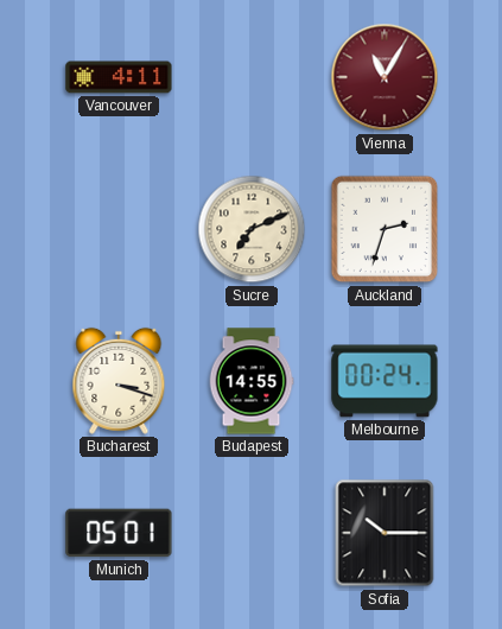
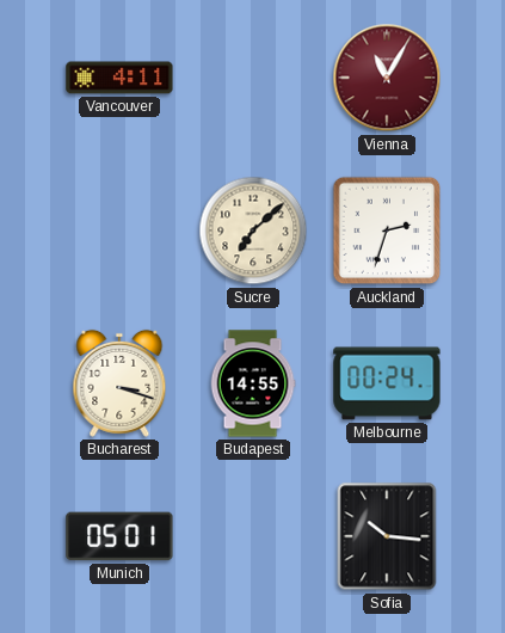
Sucre: 7:11 -> 7:08 (253, 231)
Sofia: 10:15 -> 10:16 (387, 536)
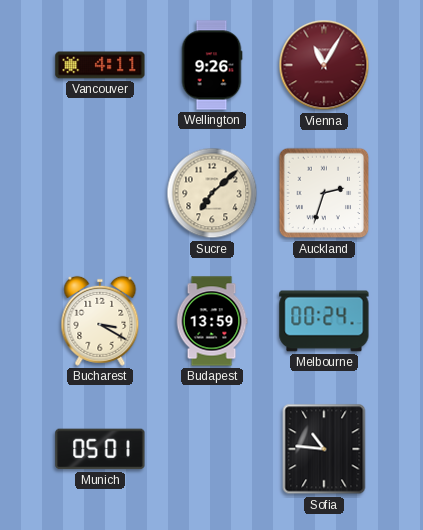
Wellington: none -> 9:26 (212, 65)
Bucharest: 3:18 -> 3:20 (100, 321)
Budapest: 14:55 -> 13:59 (212, 321)
Sofia: 10:16 -> 10:46 (324, 449)
